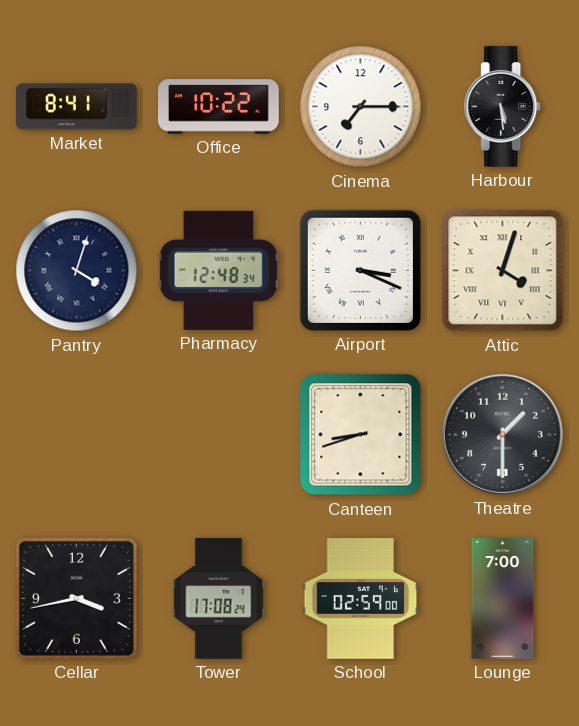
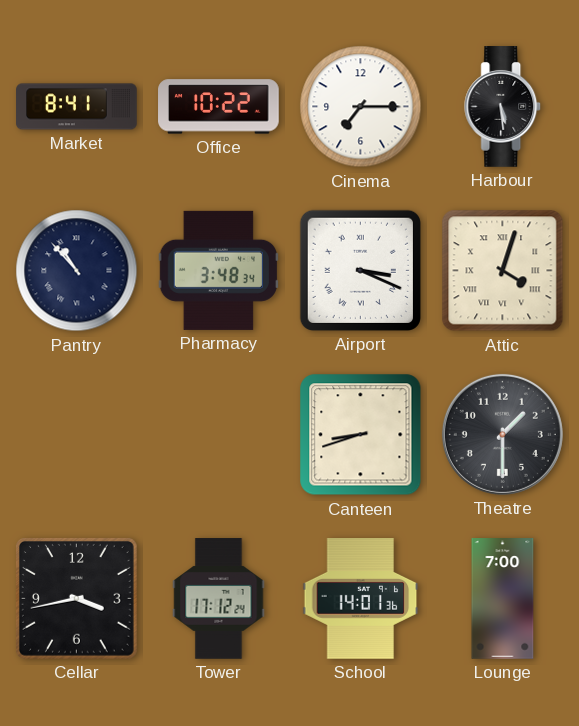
Pantry: 4:03 -> 10:53 (77, 271)
Pharmacy: 12:48 -> 3:48 (218, 270)
Tower: 17:08 -> 17:12 (219, 599)
School: 02:59 -> 14:01 (361, 599)
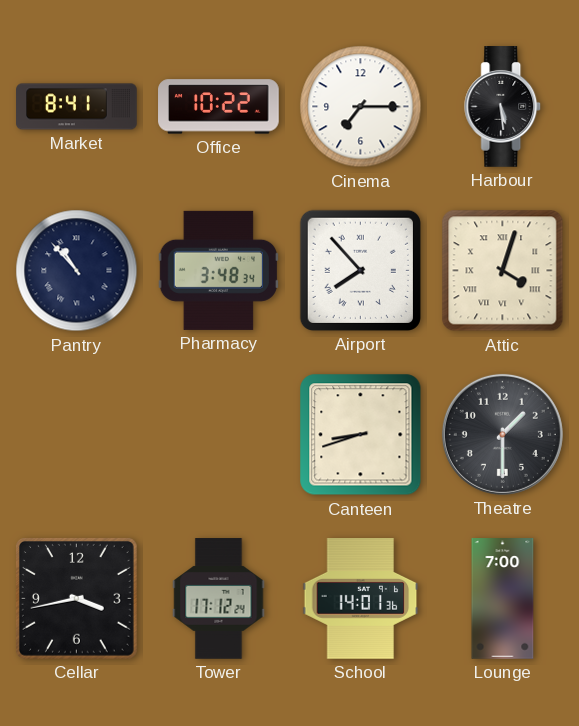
Airport: 3:19 -> 7:53 (360, 270)
